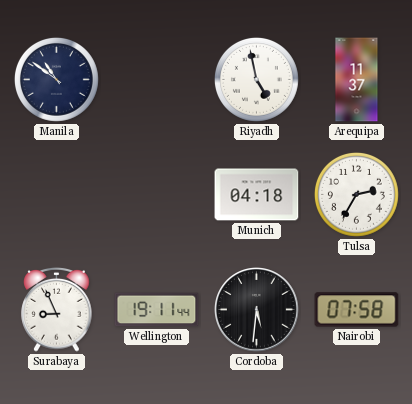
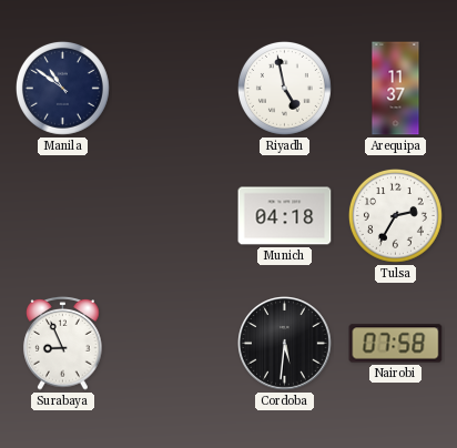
Wellington: 19:11 -> none (157, 310)
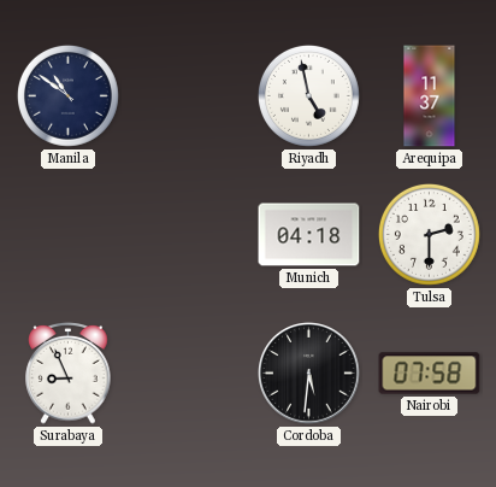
Tulsa: 2:35 -> 2:30 (429, 234)
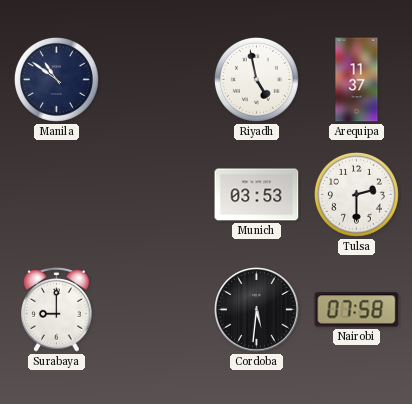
Munich: 04:18 -> 03:53 (257, 195)
Surabaya: 8:56 -> 9:00 (57, 309)
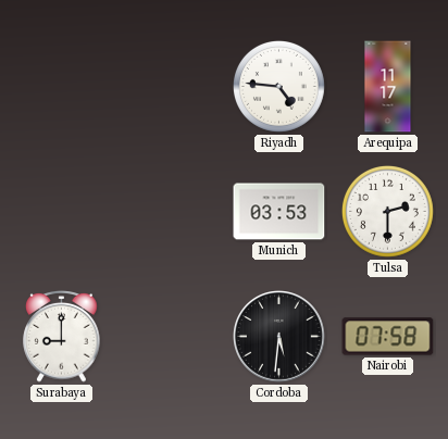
Manila: 10:51 -> none (56, 79)
Riyadh: 4:58 -> 4:46 (278, 86)
Arequipa: 11:37 -> 11:17 (388, 87)
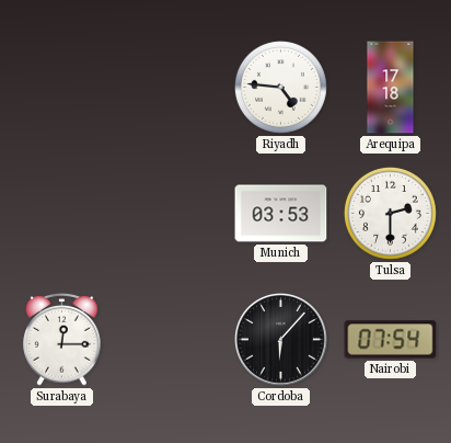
Arequipa: 11:17 -> 17:18 (391, 88)
Surabaya: 9:00 -> 12:15 (62, 339)
Cordoba: 5:31 -> 6:07 (281, 340)
Nairobi: 07:58 -> 07:54 (391, 340)
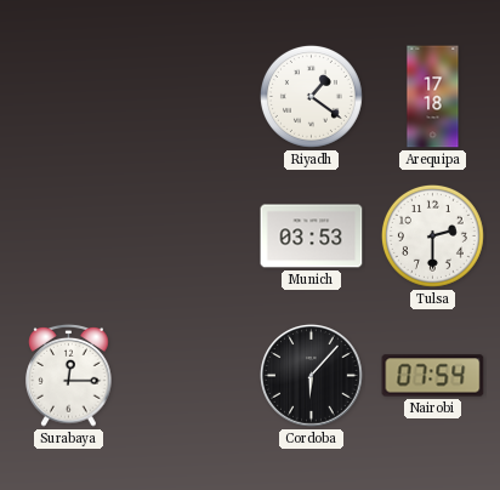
Riyadh: 4:46 -> 1:21 (311, 96)
